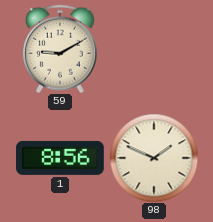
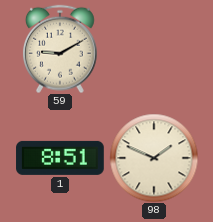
1: 8:56 -> 8:51 (60, 158)
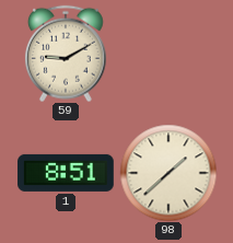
98: 1:49 -> 1:38 (168, 173)
